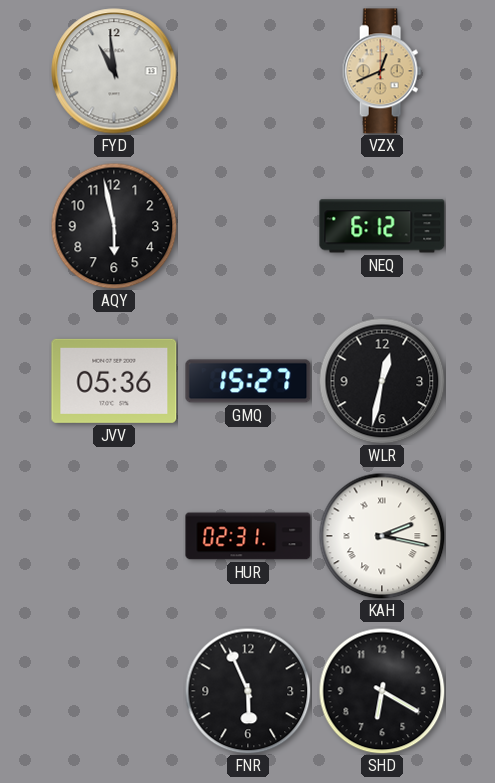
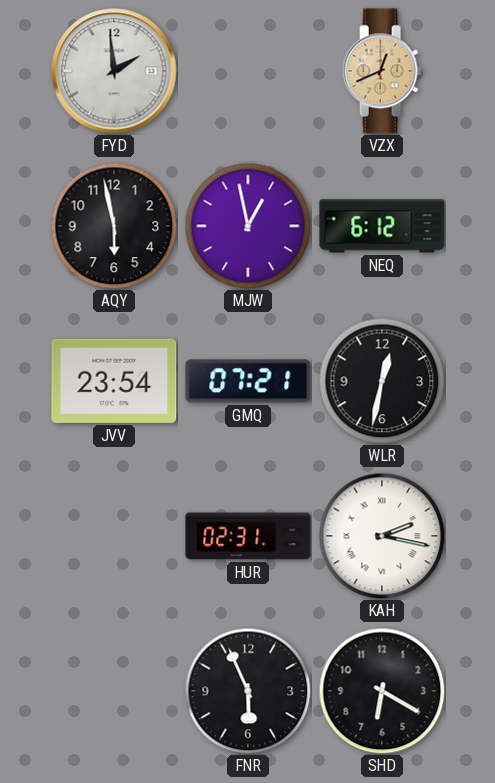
FYD: 10:59 -> 1:59 (114, 71)
MJW: none -> 12:58 (248, 226)
JVV: 05:36 -> 23:54 (114, 381)
GMQ: 15:27 -> 07:21 (248, 381)
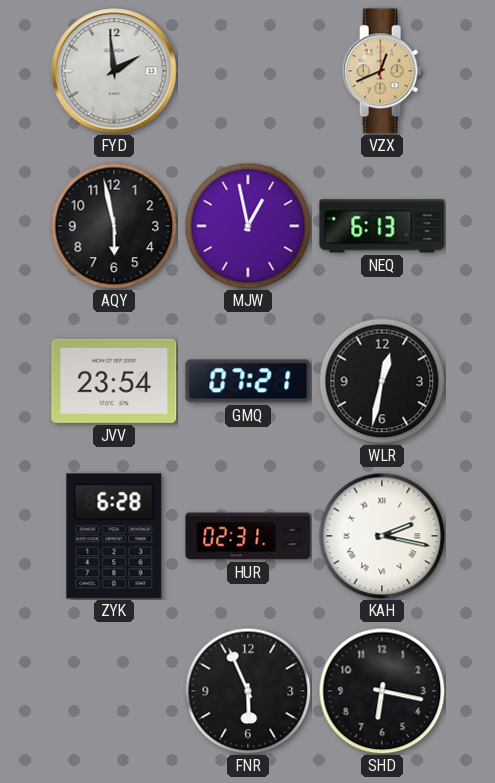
NEQ: 6:12 -> 6:13 (382, 226)
ZYK: none -> 6:28 (114, 536)
SHD: 6:20 -> 6:17 (382, 691)
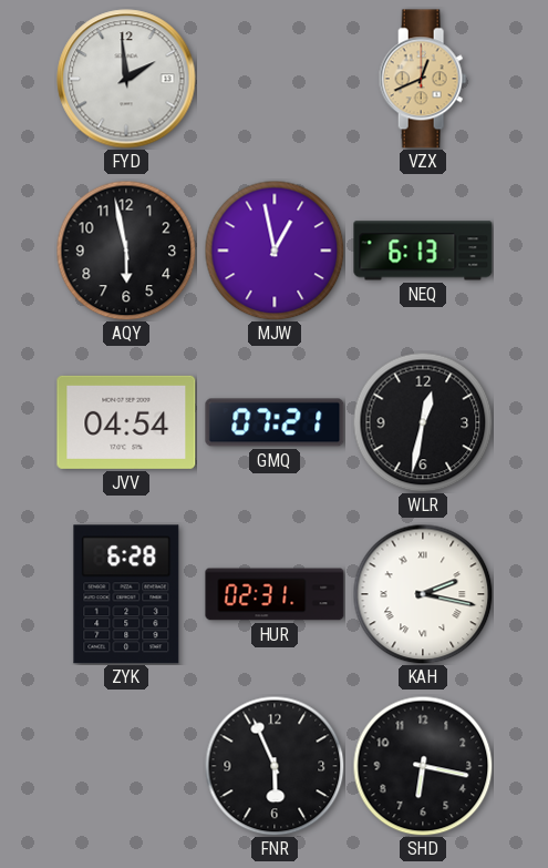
JVV: 23:54 -> 04:54 (126, 422)
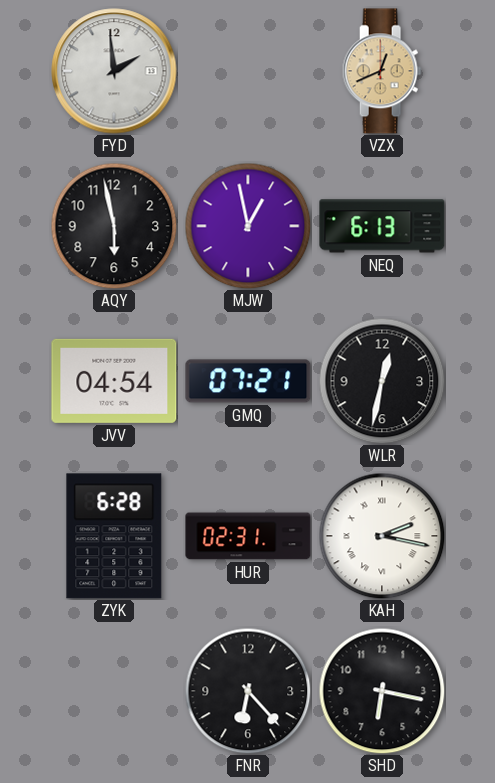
FNR: 5:56 -> 6:23 (248, 691)
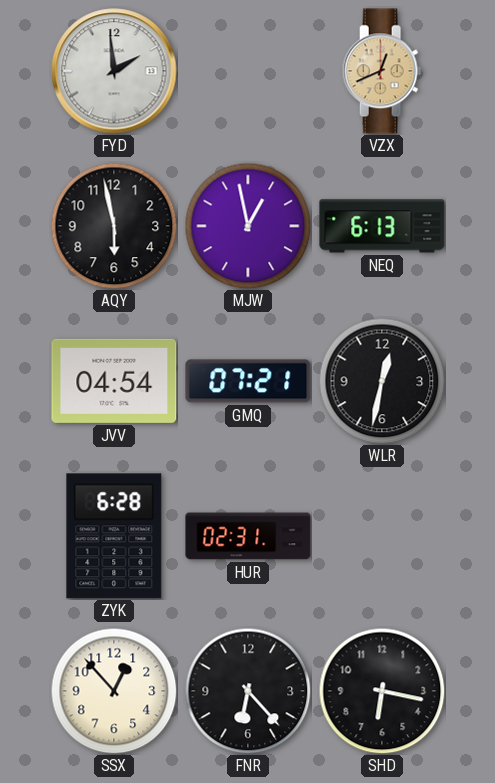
KAH: 2:17 -> none (382, 536)
SSX: none -> 12:53 (114, 691)
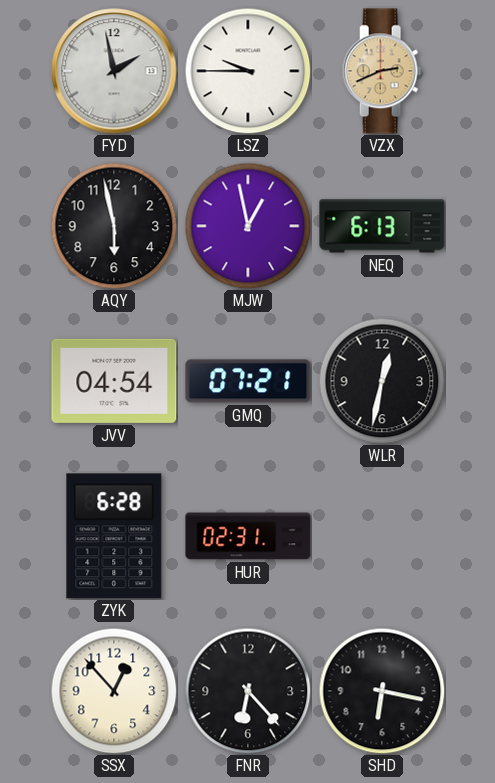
FYD: 1:59 -> 1:58 (114, 71)
LSZ: none -> 9:45 (248, 71)
VZX: 12:41 -> 2:41 (382, 71)
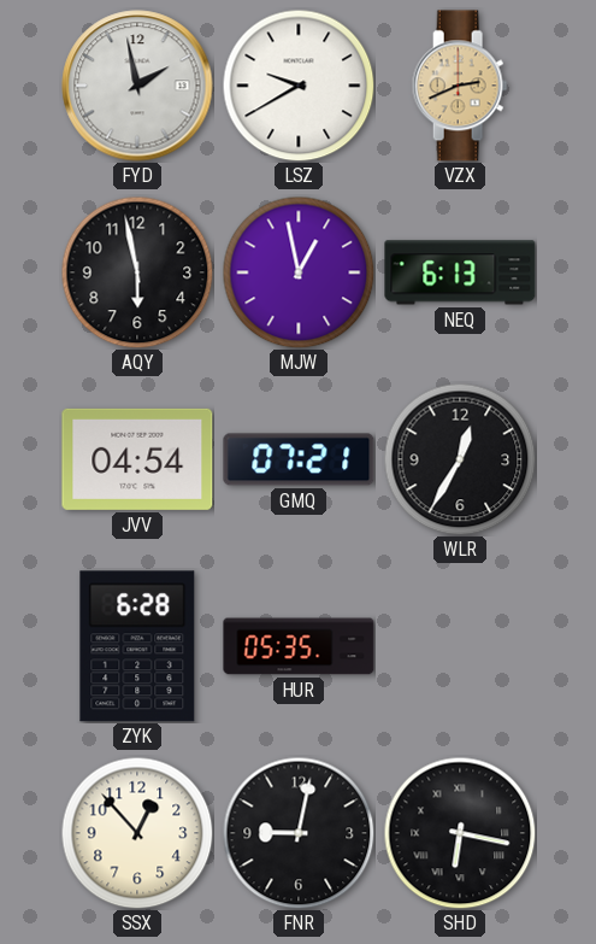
LSZ: 9:45 -> 9:40 (299, 86)
WLR: 12:32 -> 12:35 (460, 459)
HUR: 02:31 -> 05:35 (299, 646)
FNR: 6:23 -> 9:02 (299, 833)
SHD numerals: Arabic -> Roman (460, 833)
